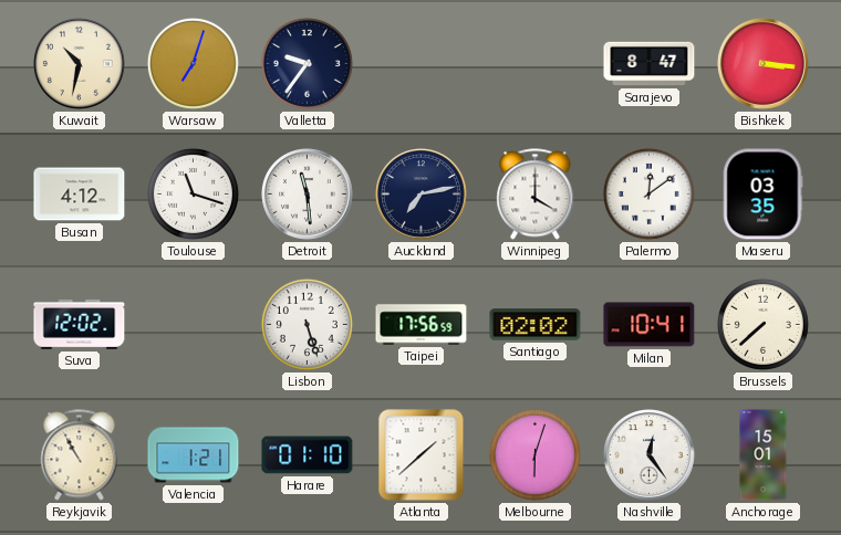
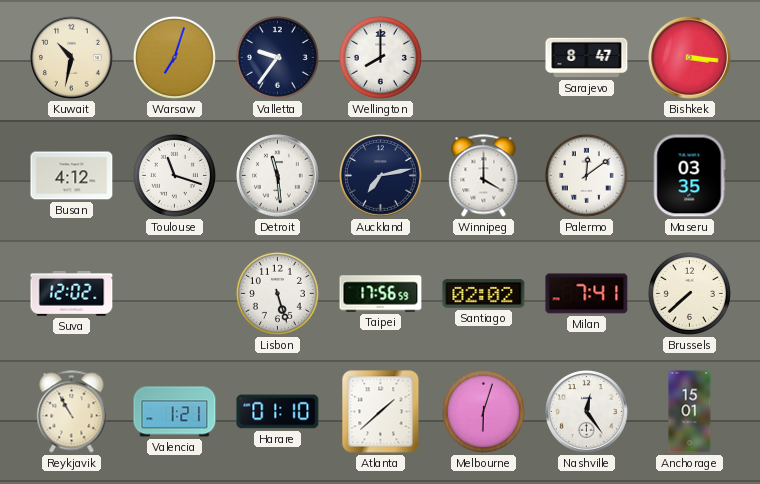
Wellington: none -> 8:00 (380, 57)
Milan: 10:41 -> 7:41 (587, 294)
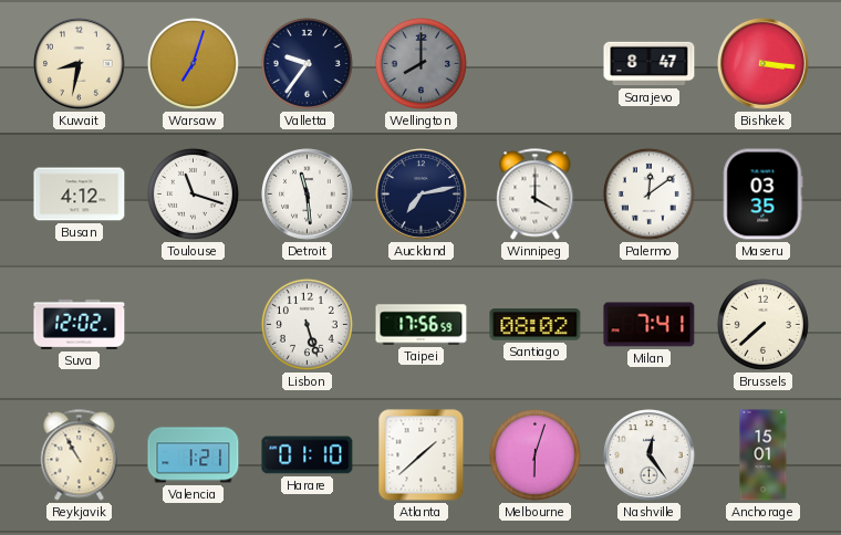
Kuwait: 10:32 -> 8:32 (80, 64)
Wellington dial: white -> grey (420, 63)
Santiago: 02:02 -> 08:02 (536, 325)
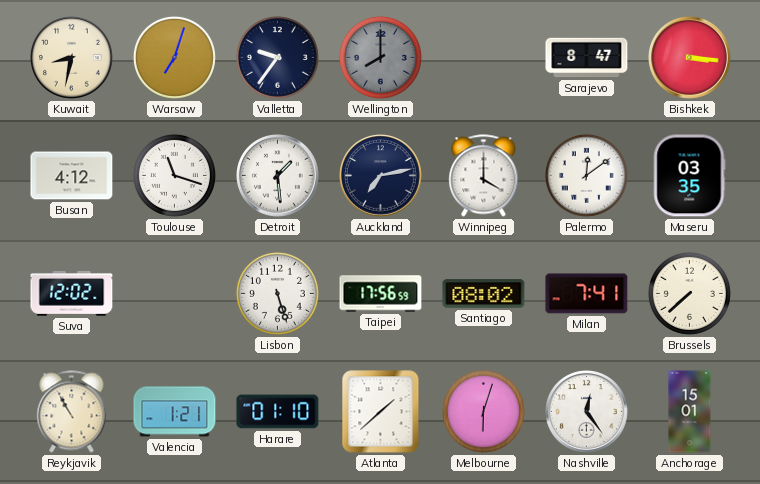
Detroit: 11:29 -> 1:29 (278, 176)
